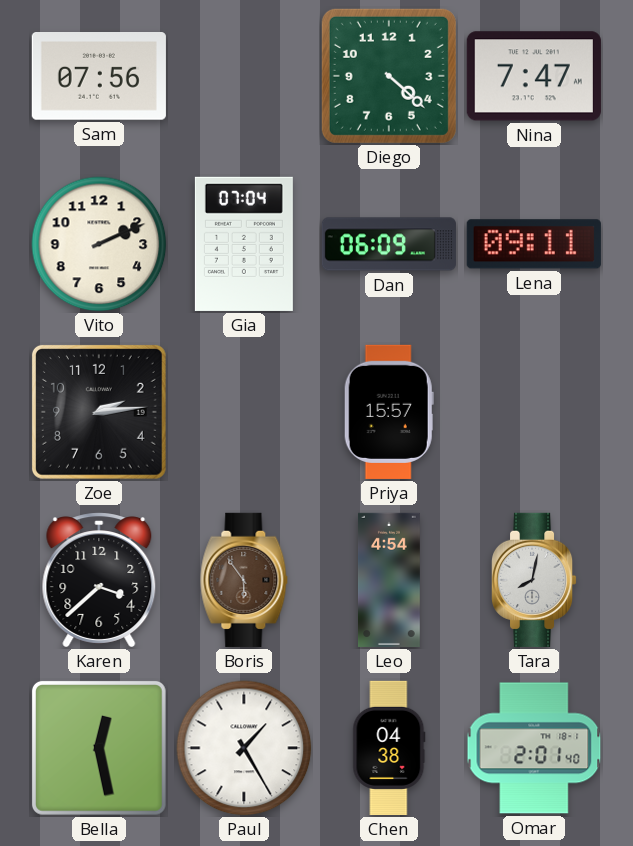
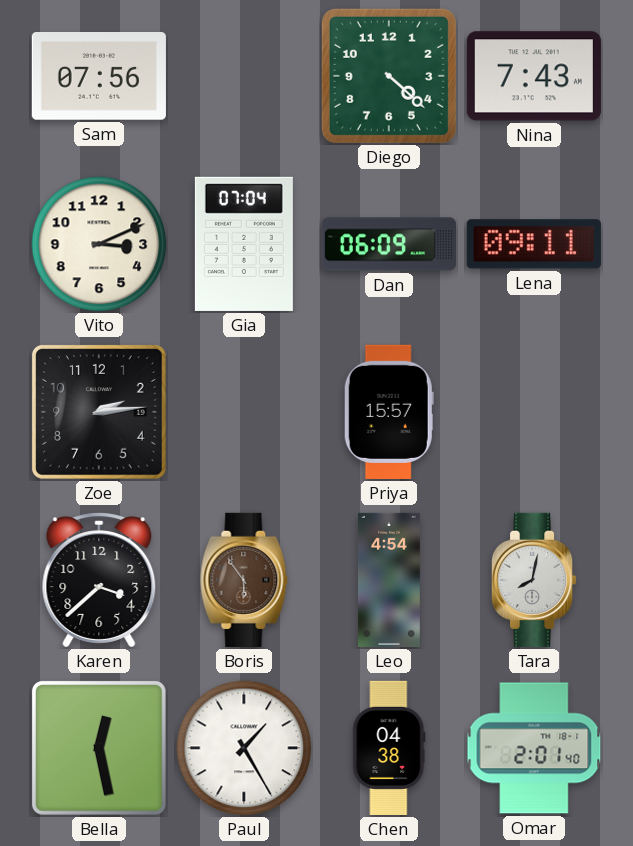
Nina: 7:47 -> 7:43 (534, 76)
Vito: 2:11 -> 3:11 (99, 244)
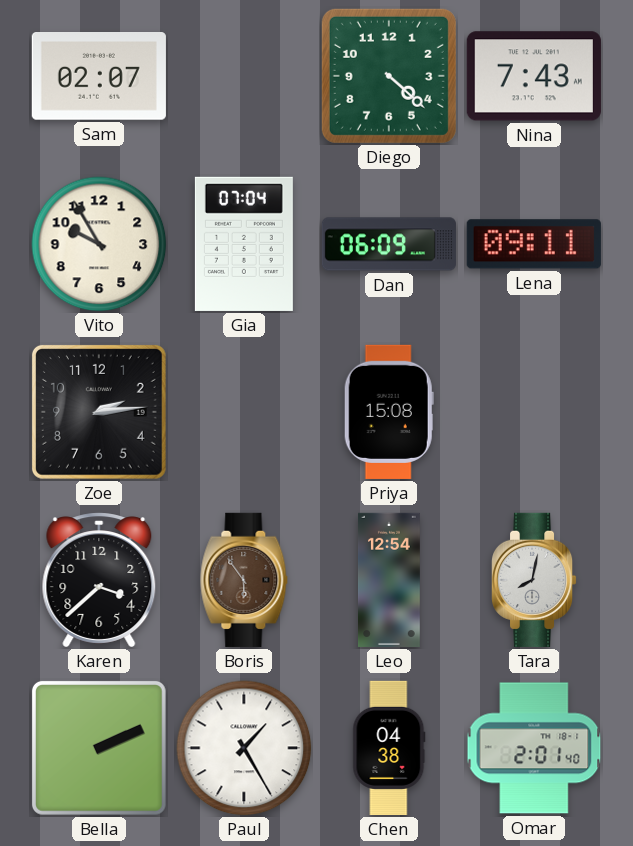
Sam: 07:56 -> 02:07 (99, 77)
Vito: 3:11 -> 9:55 (99, 244)
Priya: 15:57 -> 15:08 (389, 412)
Leo: 4:54 -> 12:54 (390, 580)
Bella: 12:28 -> 2:11 (99, 748)
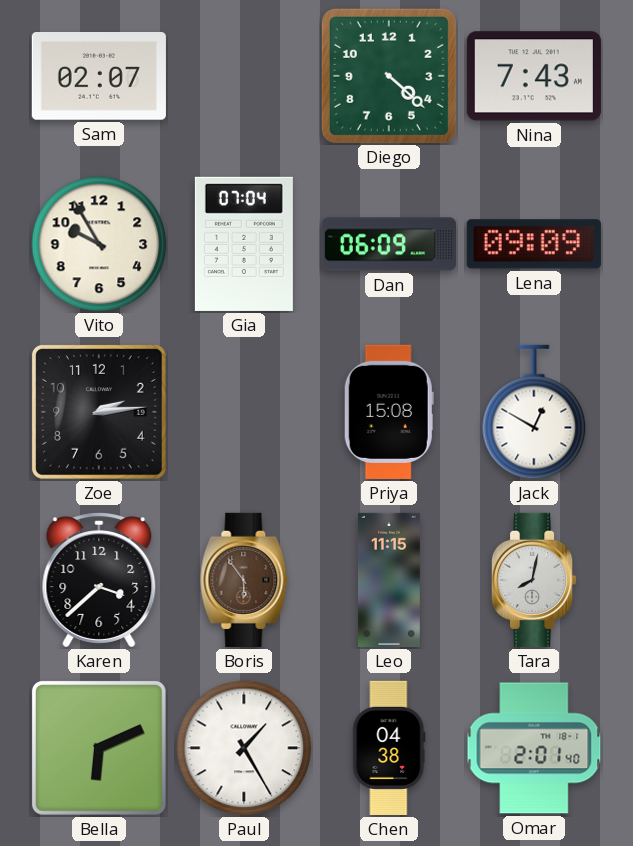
Lena: 09:11 -> 09:09 (534, 244)
Jack: none -> 12:50 (534, 412)
Leo: 12:54 -> 11:15 (390, 580)
Bella: 2:11 -> 6:11 (99, 748)
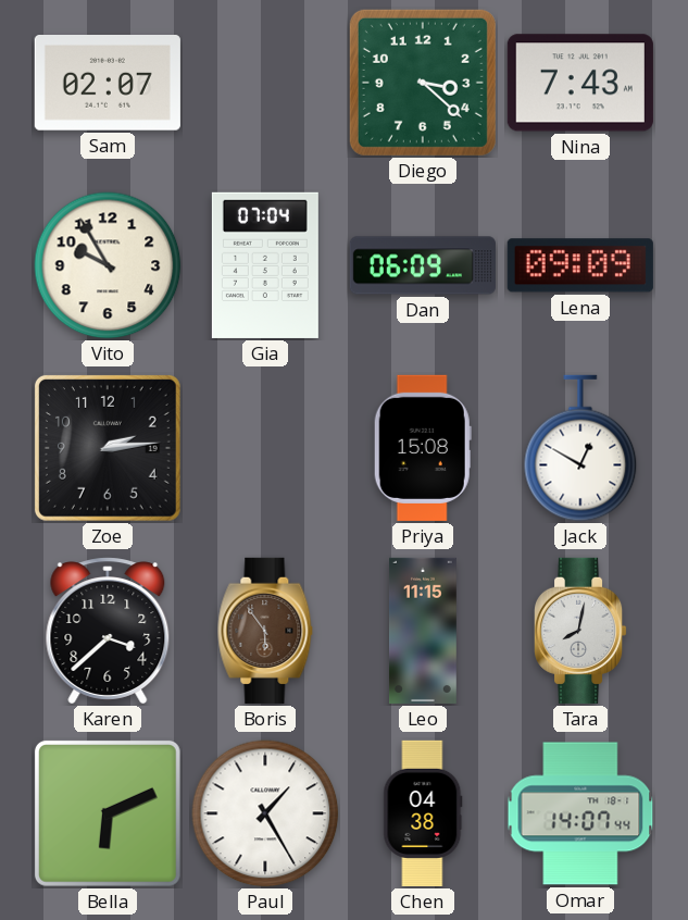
Diego: 4:22 -> 3:22 (423, 83)
Omar: 2:01 -> 14:07 (580, 813)
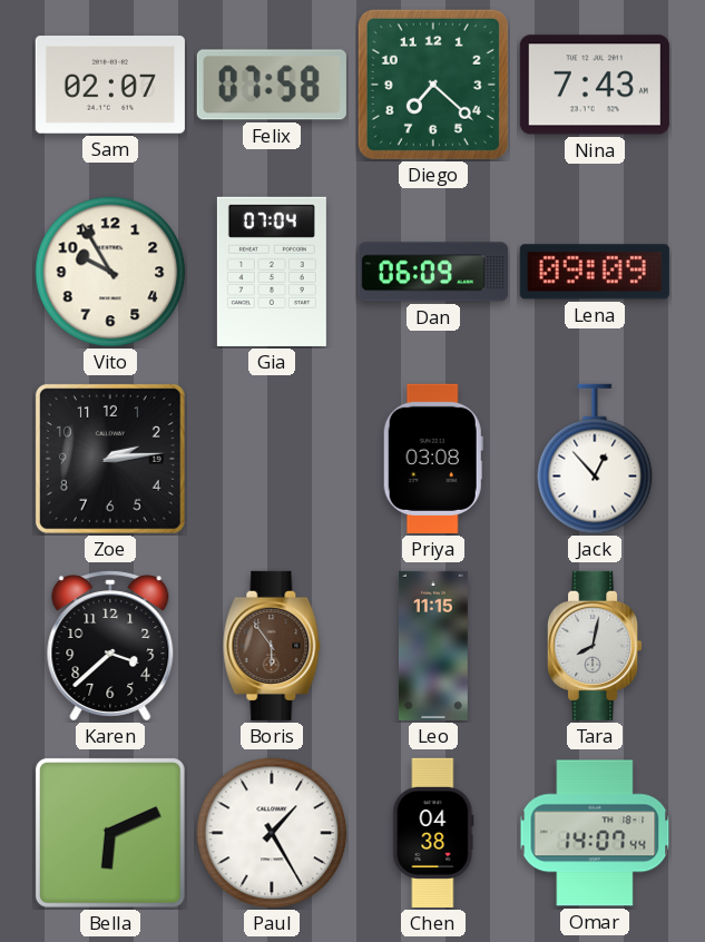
Felix: none -> 07:58 (272, 85)
Diego: 3:22 -> 7:22 (433, 85)
Priya: 15:08 -> 03:08 (433, 459)
Jack: 12:50 -> 12:53 (595, 459)
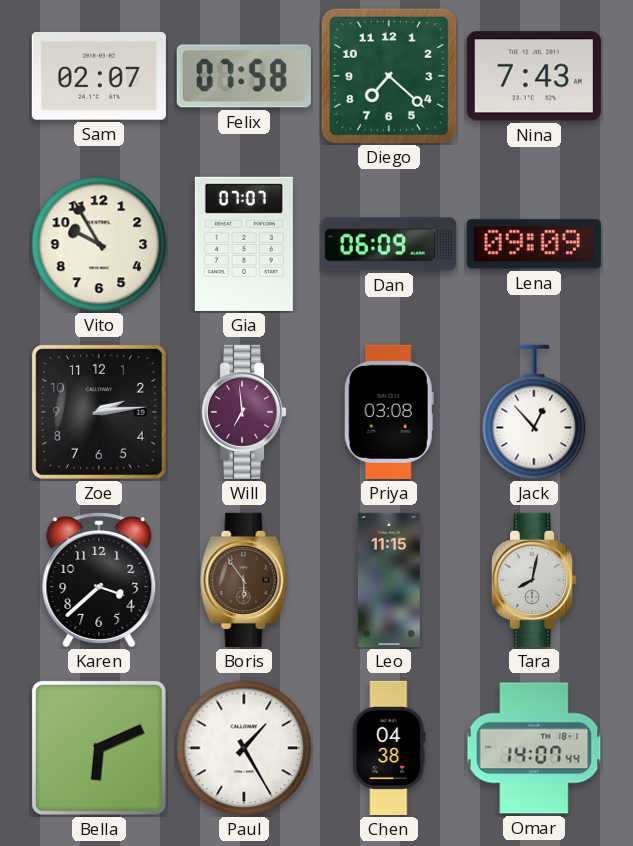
Gia: 07:04 -> 07:07 (244, 244)
Will: none -> 6:59 (244, 412)
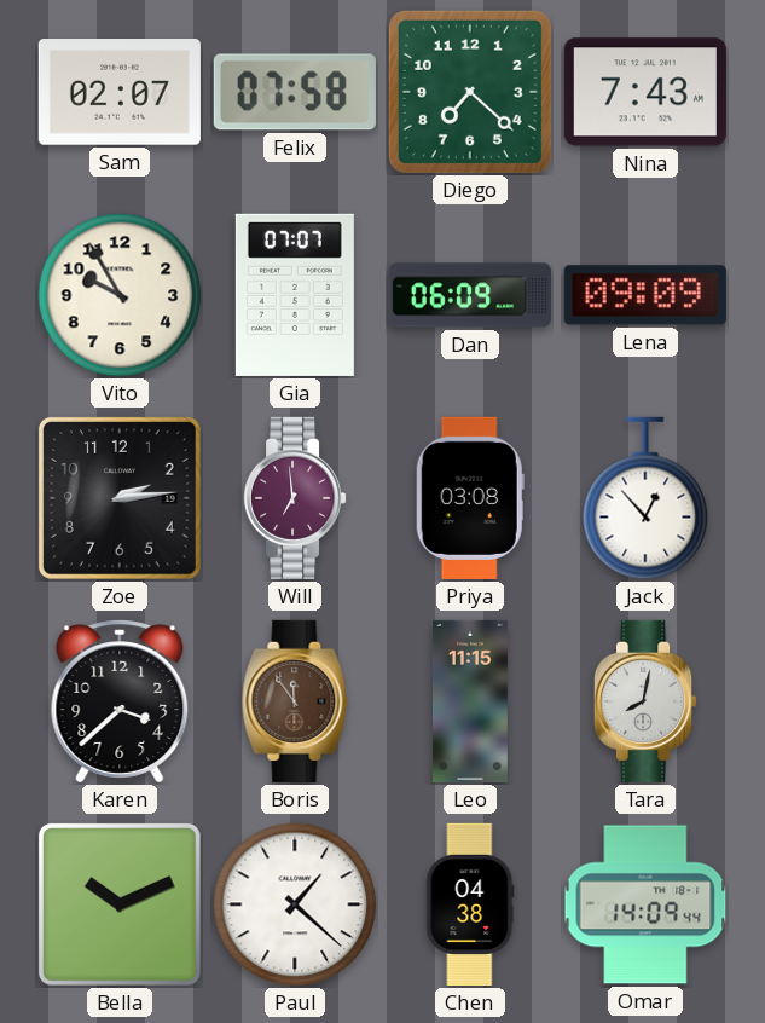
Boris: 5:54 -> 11:54 (295, 701)
Bella: 6:11 -> 10:11 (120, 904)
Paul: 1:25 -> 1:22 (295, 904)
Omar: 14:07 -> 14:09 (645, 904)
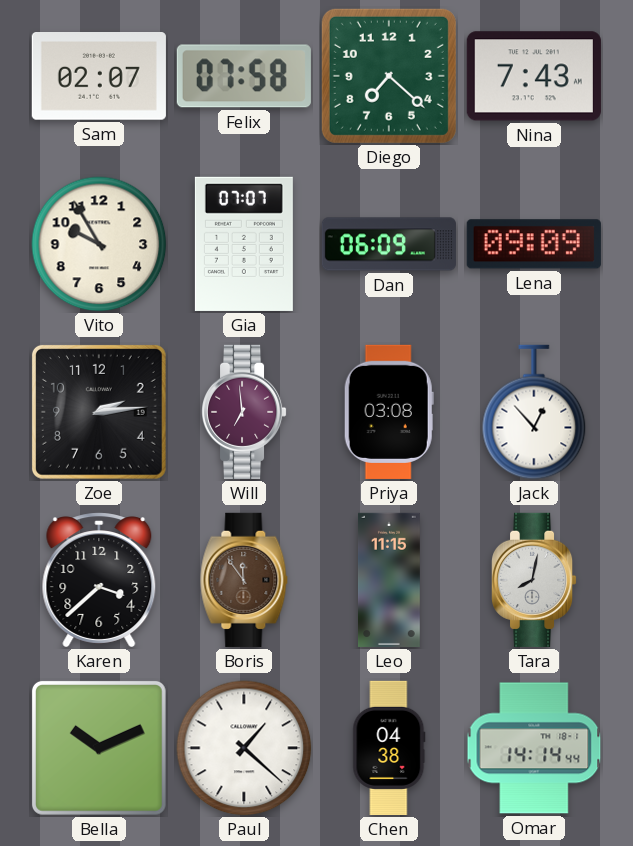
Omar: 14:09 -> 14:14 (534, 748)
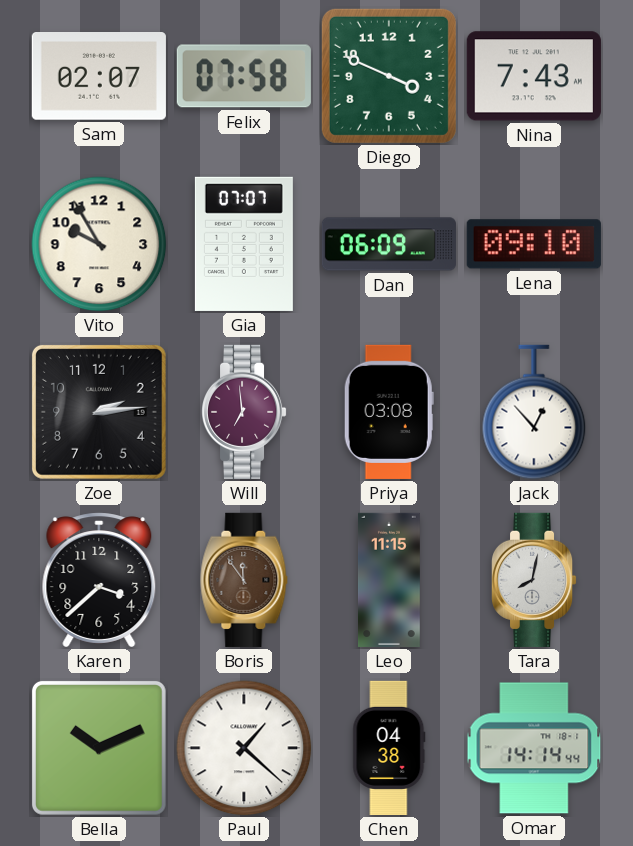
Diego: 7:22 -> 3:49 (389, 76)
Lena: 09:09 -> 09:10 (534, 244)
